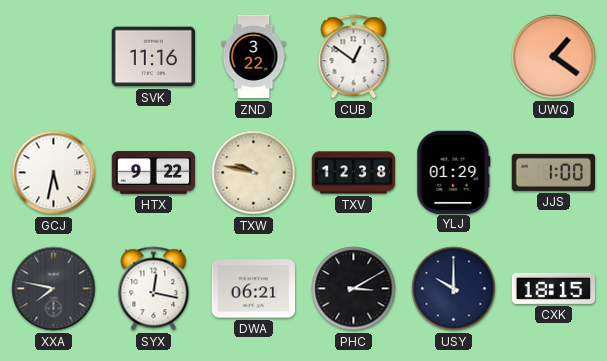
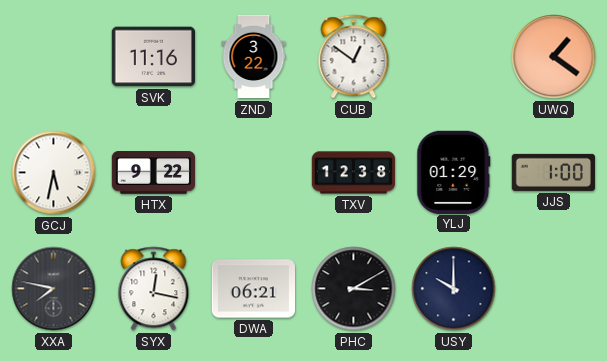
TXW: 9:47 -> none (254, 173)
CXK: 18:15 -> none (553, 288)
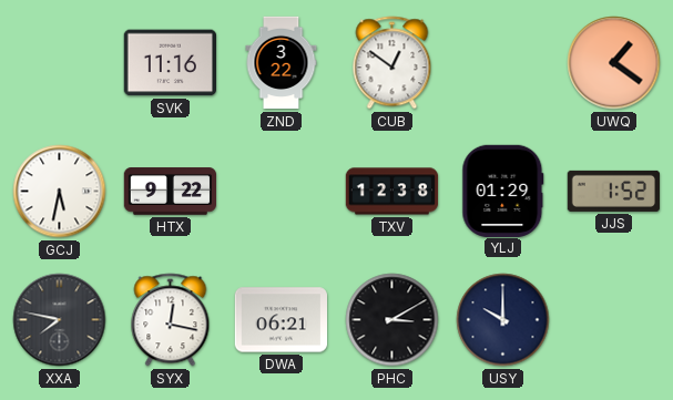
JJS: 1:00 -> 1:52 (613, 191)
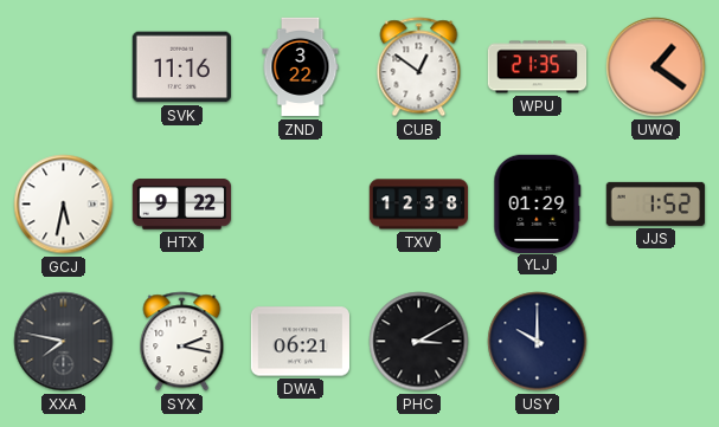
WPU: none -> 21:35 (538, 67)
SYX: 12:17 -> 2:17 (182, 342)
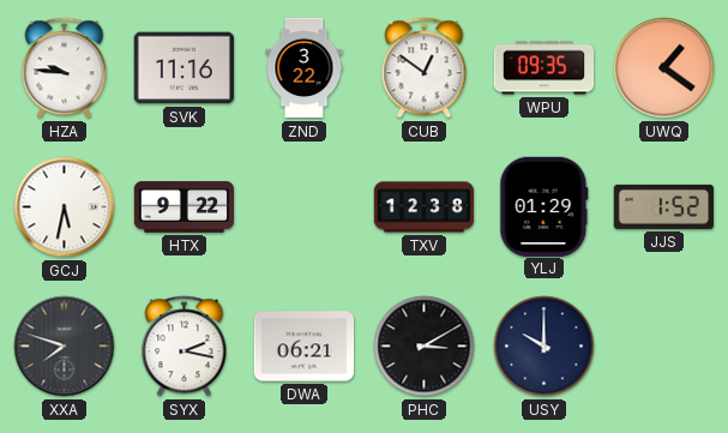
HZA: none -> 9:46 (65, 68)
WPU: 21:35 -> 09:35 (545, 68)
XXA: 7:47 -> 7:48 (65, 347)
